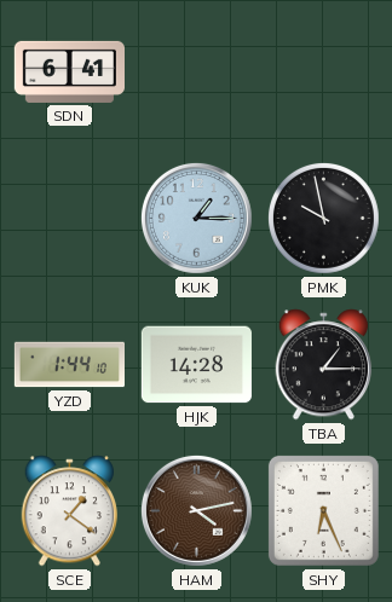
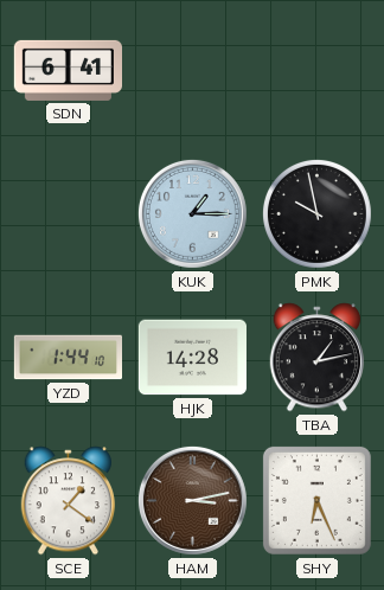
TBA: 1:15 -> 1:13 (316, 358)
HAM: 4:13 -> 3:13 (192, 500)
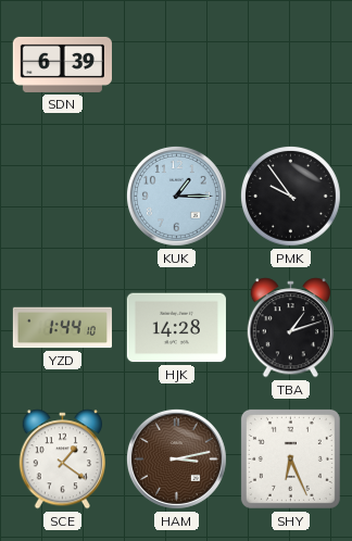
SDN: 6:41 -> 6:39 (62, 64)
PMK: 9:58 -> 9:54 (290, 196)
TBA: 1:13 -> 1:12 (290, 328)
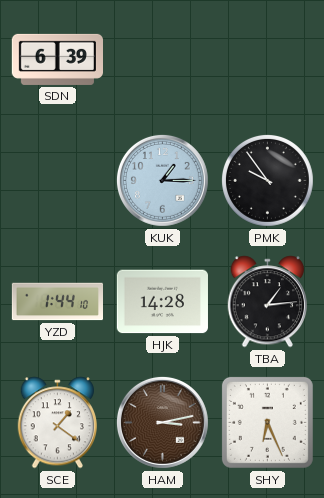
TBA: 1:12 -> 1:14 (267, 302)
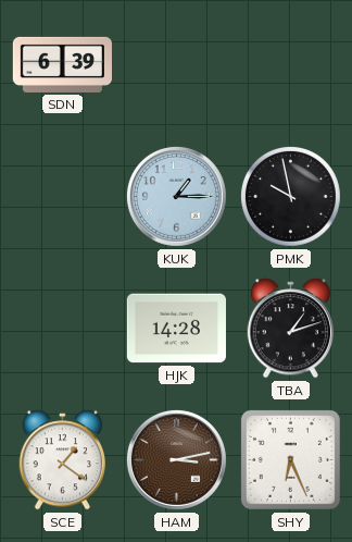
PMK: 9:54 -> 9:58 (290, 196)
YZD: 1:44 -> none (57, 302)
TBA: 1:14 -> 1:12 (290, 329)
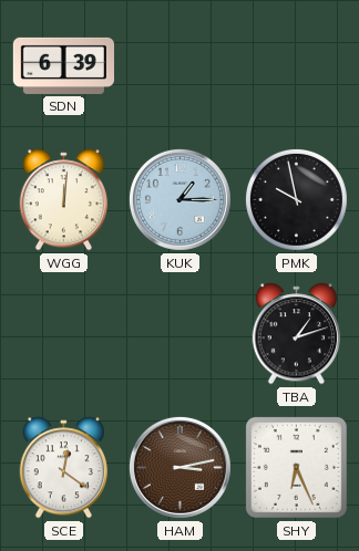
WGG: none -> 12:01 (63, 200)
HJK: 14:28 -> none (176, 329)
SCE: 1:21 -> 12:21 (63, 468)
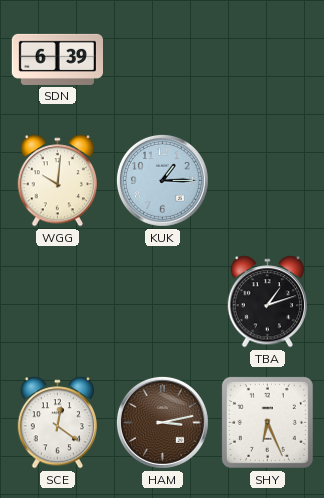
WGG: 12:01 -> 10:01 (57, 181)
PMK: 9:58 -> none (296, 199)
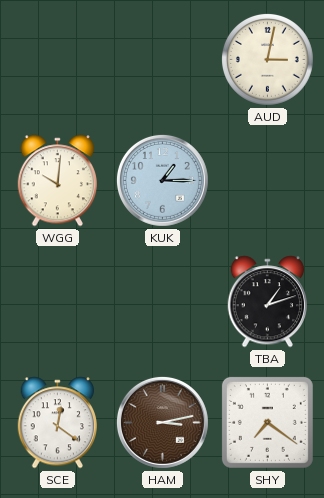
SDN: 6:39 -> none (57, 59)
AUD: none -> 3:02 (267, 59)
SHY: 6:26 -> 7:21 (267, 422)
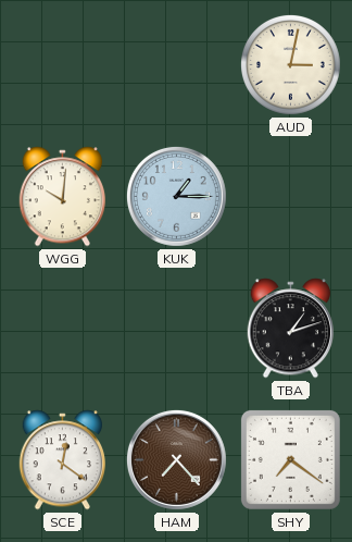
HAM: 3:13 -> 7:23 (176, 459)
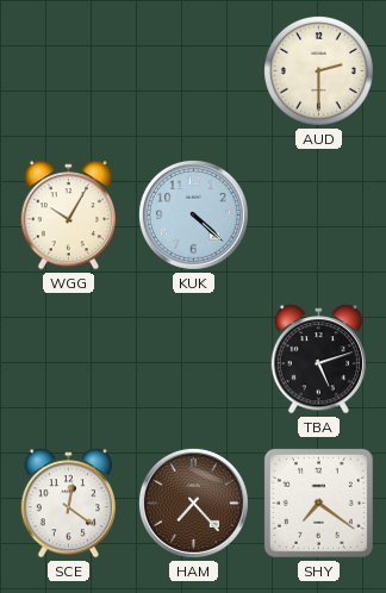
AUD: 3:02 -> 2:30 (318, 70)
WGG: 10:01 -> 10:05 (68, 216)
KUK: 1:15 -> 4:22 (193, 214)
TBA: 1:12 -> 5:12 (318, 360)
